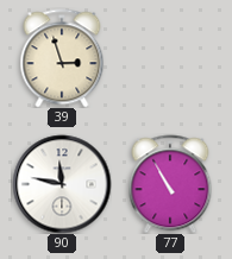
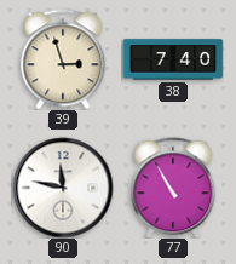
38: none -> 7:40 (173, 59)
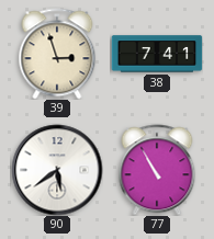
38: 7:40 -> 7:41 (157, 54)
90: 11:47 -> 5:39 (57, 170)
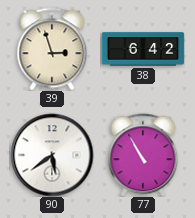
38: 7:41 -> 6:42 (143, 49)
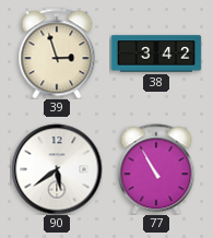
38: 6:42 -> 3:42 (156, 53)
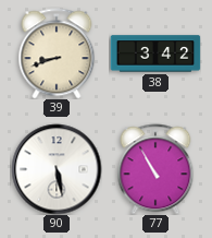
39: 2:57 -> 8:42 (57, 53)
90: 5:39 -> 5:28 (57, 169)
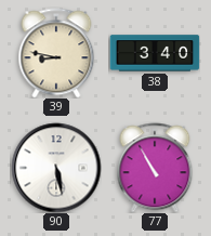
39: 8:42 -> 8:47 (56, 53)
38: 3:42 -> 3:40 (155, 53)
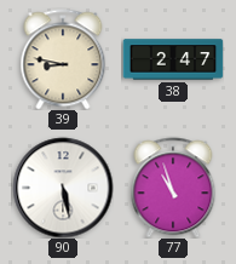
38: 3:40 -> 2:47 (173, 59)
77: 10:55 -> 10:57 (173, 188)
